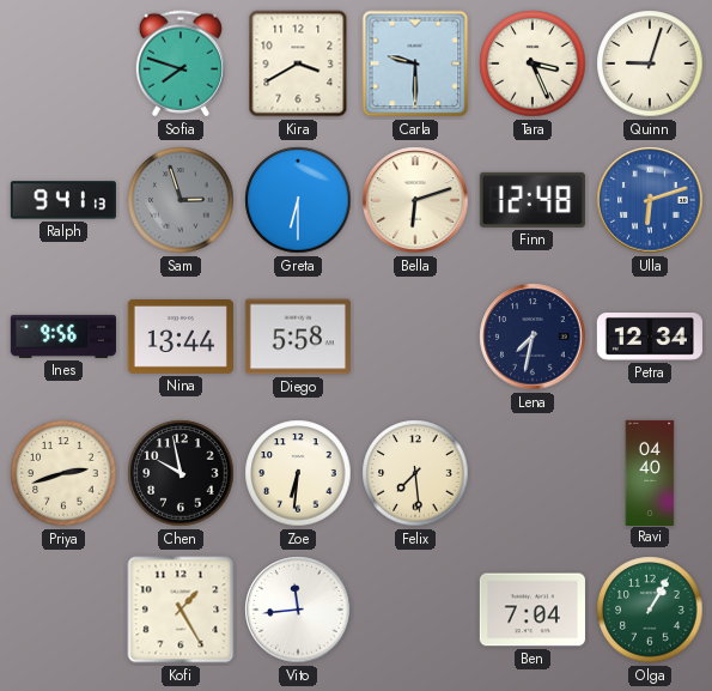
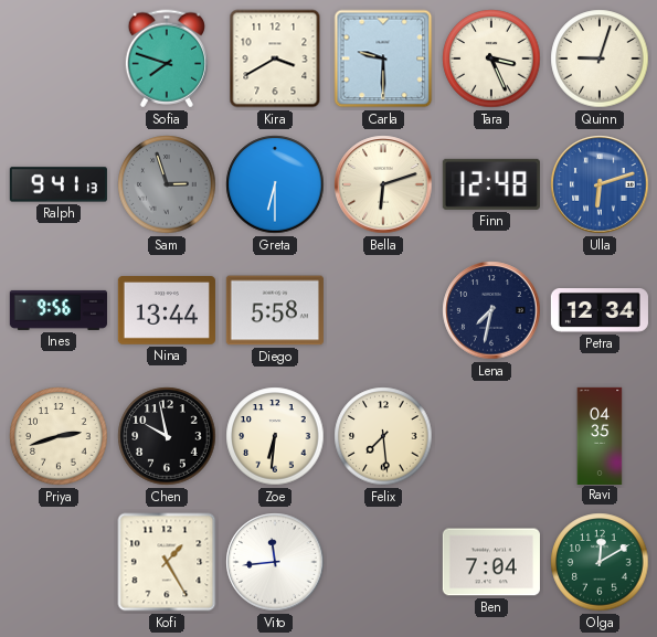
Ravi: 04:40 -> 04:35 (600, 435)
Olga: 1:05 -> 12:10 (600, 562)
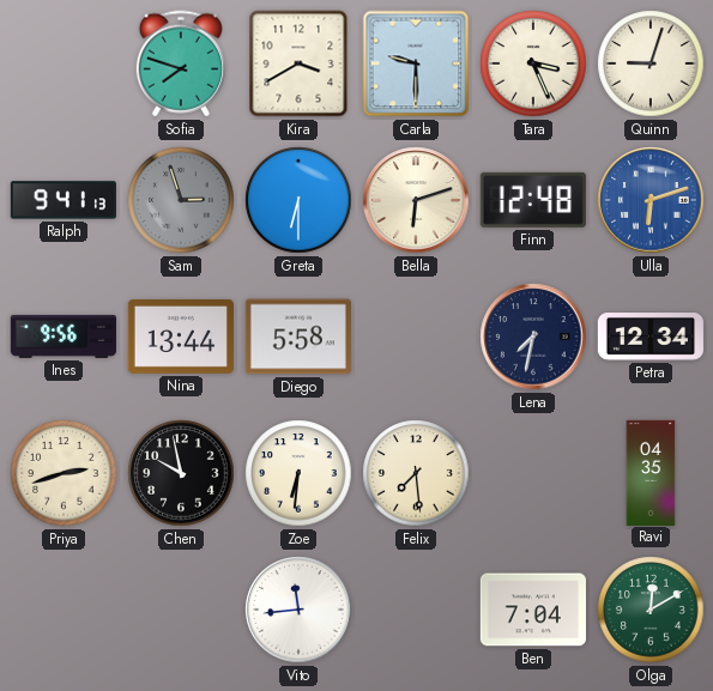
Kofi: 1:25 -> none (167, 562)
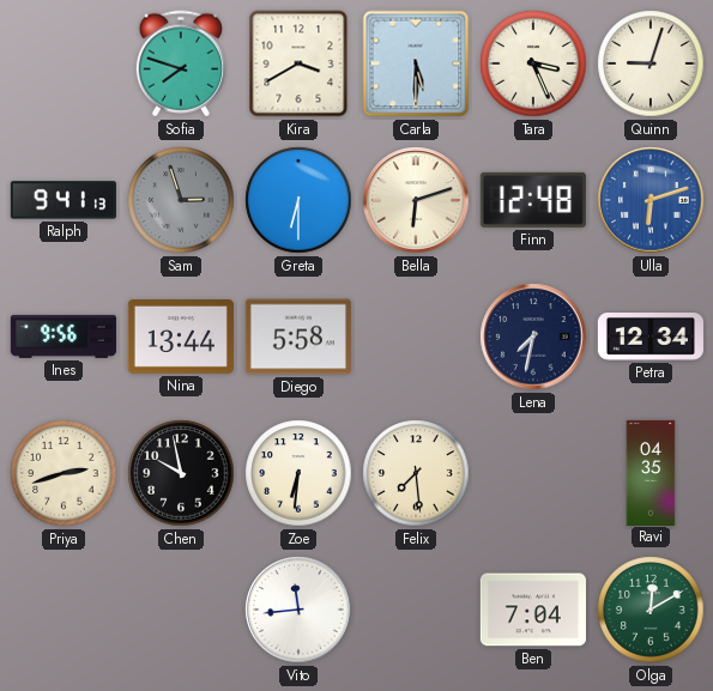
Carla: 9:30 -> 5:30 (416, 63)
